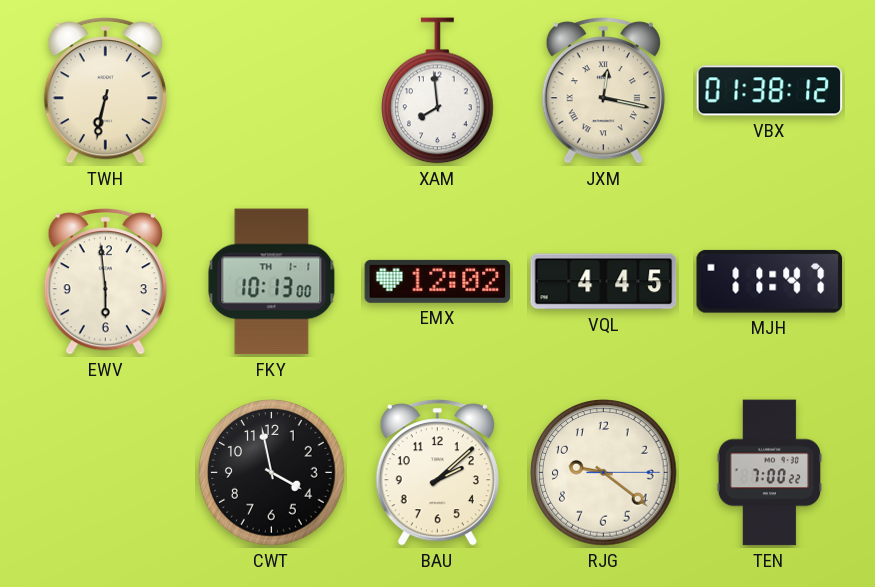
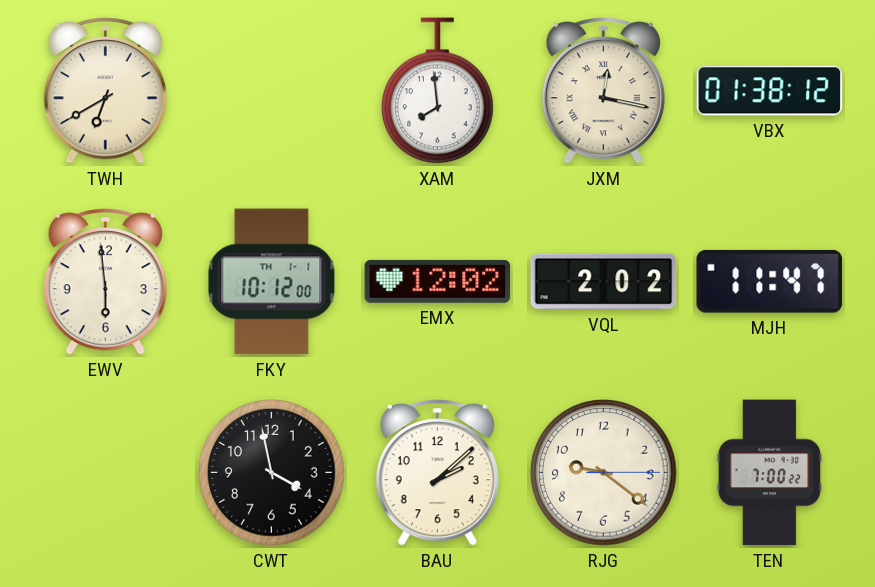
TWH: 6:32 -> 6:40 (105, 91)
FKY: 10:13 -> 10:12 (272, 282)
VQL: 4:45 -> 2:02 (604, 282)
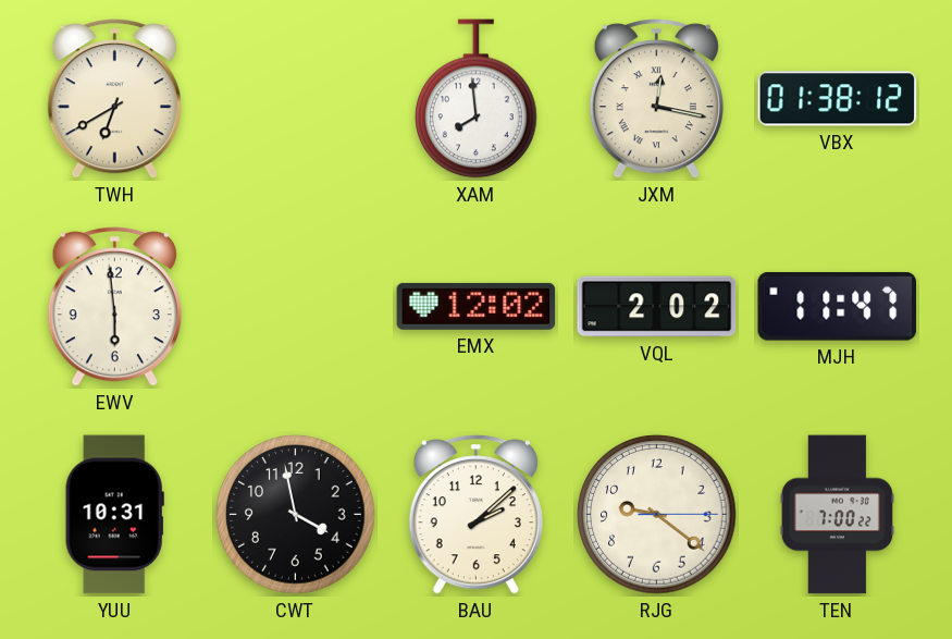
FKY: 10:12 -> none (272, 282)
YUU: none -> 10:31 (114, 515)
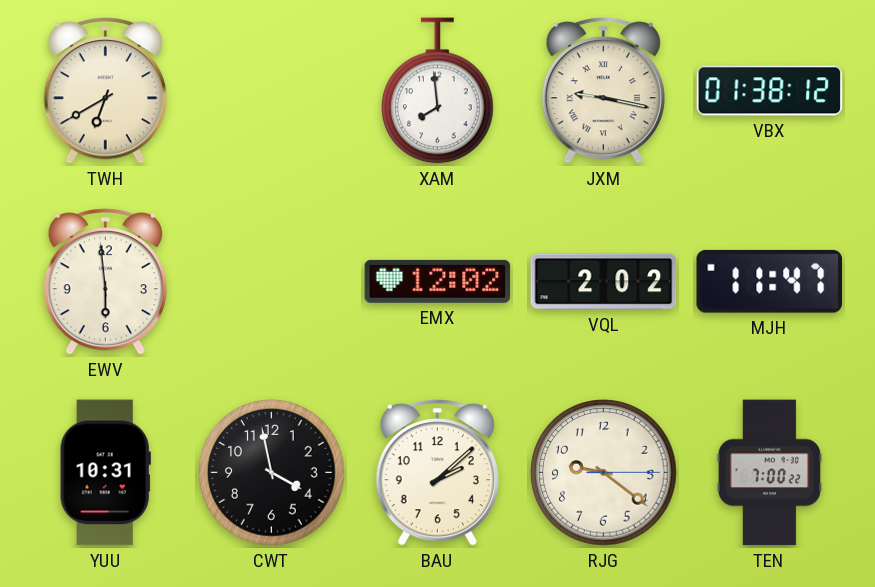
JXM: 12:17 -> 9:17 (603, 91)
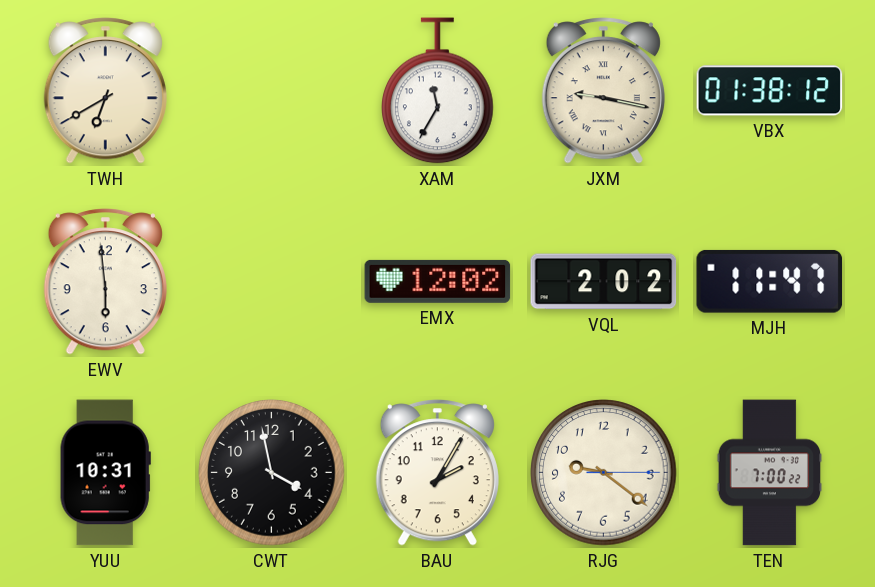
XAM: 7:59 -> 11:35 (438, 91)
BAU: 2:08 -> 2:05 (437, 473)
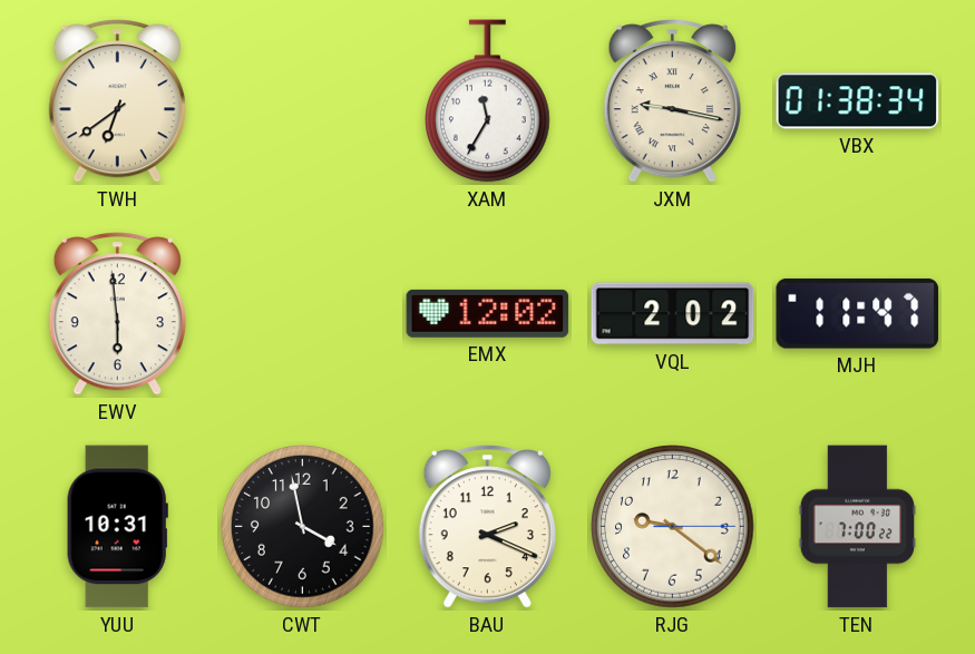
TWH: 6:40 -> 6:39 (117, 101)
VBX: 01:38:12 -> 01:38:34 (858, 101)
BAU: 2:05 -> 2:19 (487, 527)
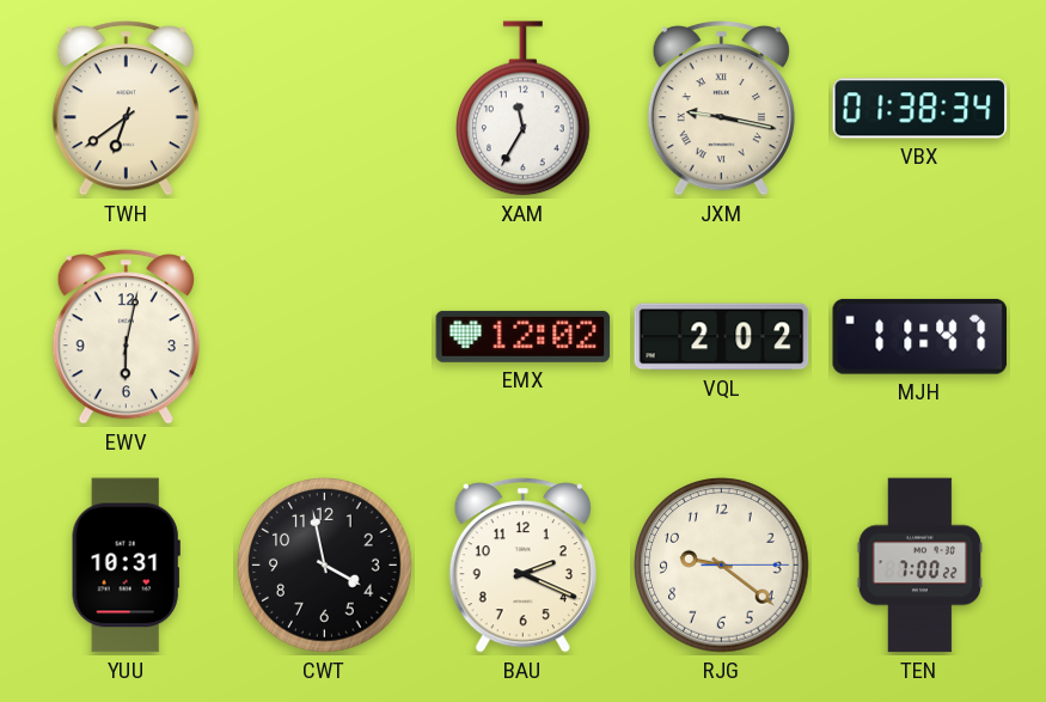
EWV: 5:59 -> 6:02 (126, 337)
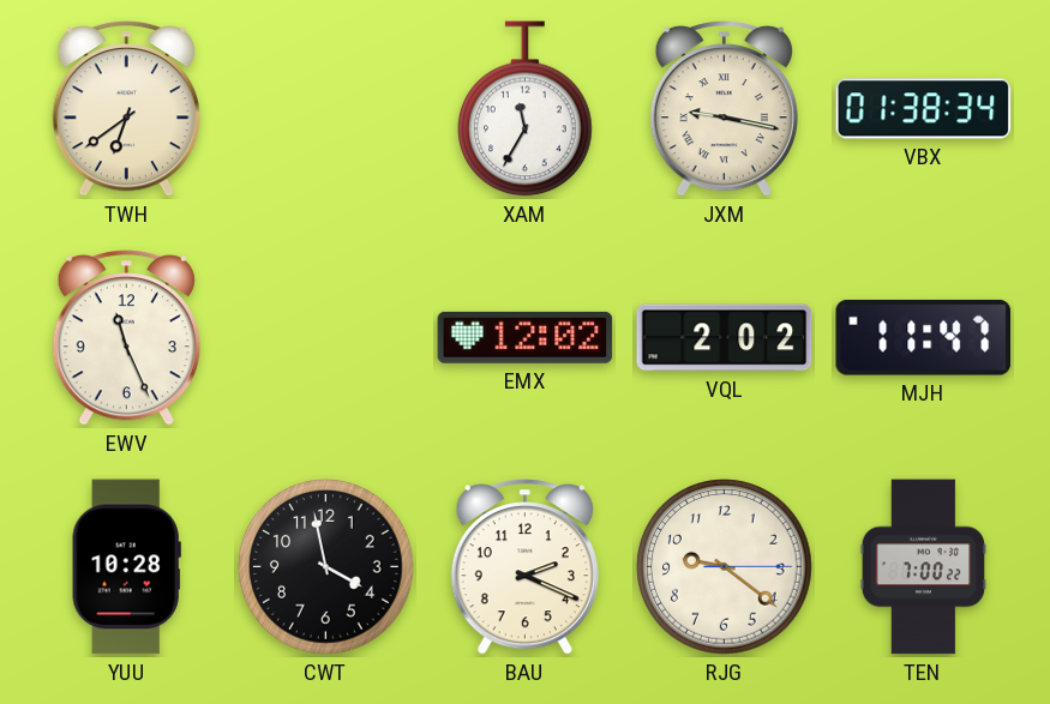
EWV: 6:02 -> 11:26 (126, 338)
YUU: 10:31 -> 10:28 (126, 567)
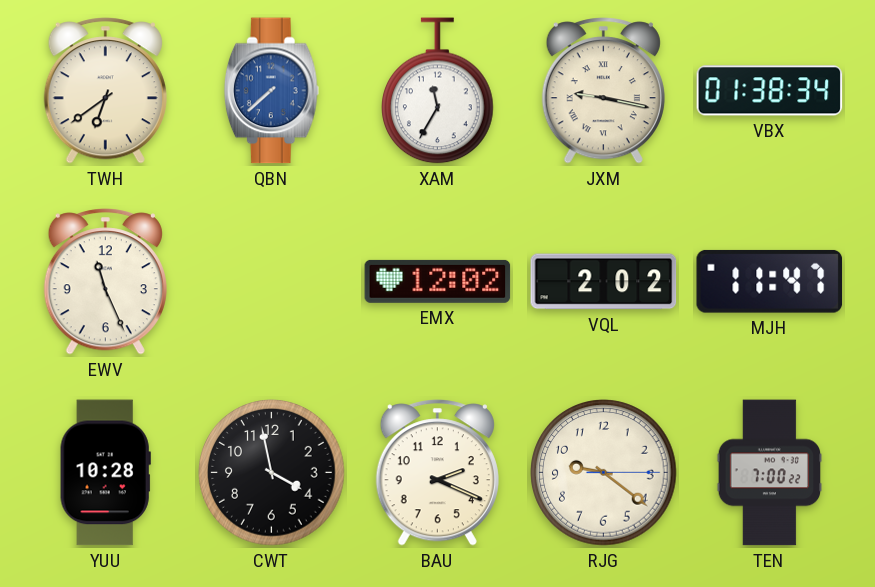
QBN: none -> 7:38 (271, 91)
